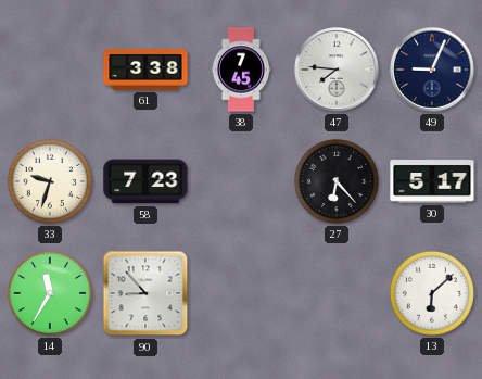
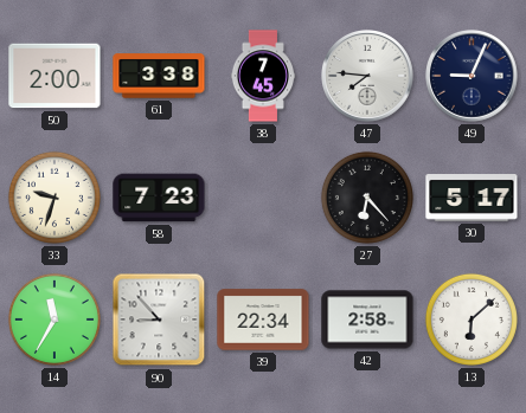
50: none -> 2:00 (54, 76)
39: none -> 22:34 (263, 320)
42: none -> 2:58 (367, 320)
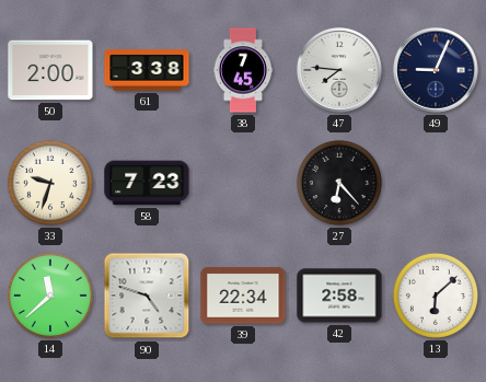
30: 5:17 -> none (472, 199)
14: 11:35 -> 11:38 (50, 296)
90: 8:53 -> 4:48 (147, 296)
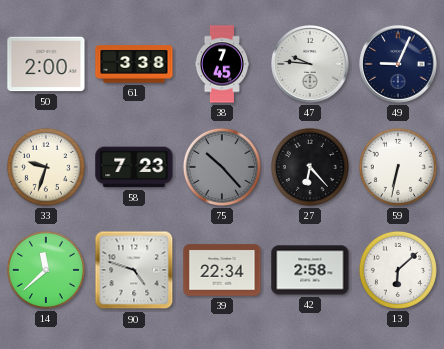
47: 7:46 -> 9:46 (310, 64)
75: none -> 10:23 (222, 167)
59: none -> 6:32 (398, 167)
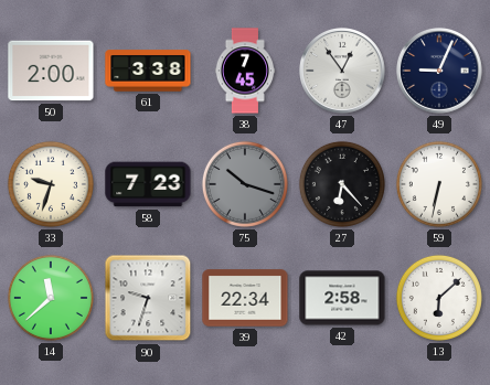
47: 9:46 -> 12:54 (342, 71)
75: 10:23 -> 10:18 (245, 184)
90: 4:48 -> 9:33 (148, 298)
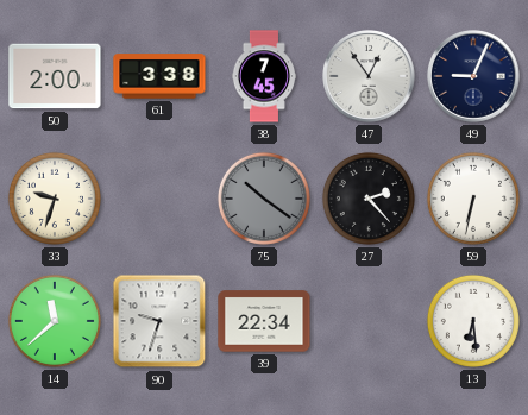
58: 7:23 -> none (148, 184)
75: 10:18 -> 10:21 (264, 199)
27: 6:23 -> 2:23 (369, 199)
42: 2:58 -> none (342, 298)
13: 6:08 -> 6:29 (473, 321)
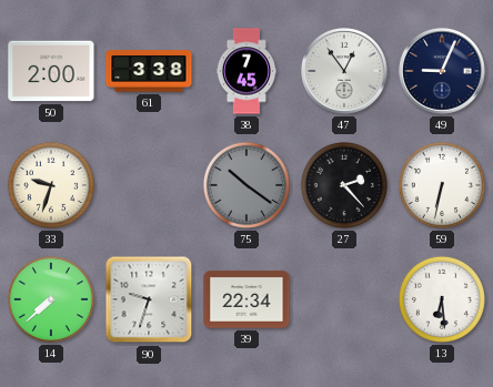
14: 11:38 -> 7:38 (51, 299)
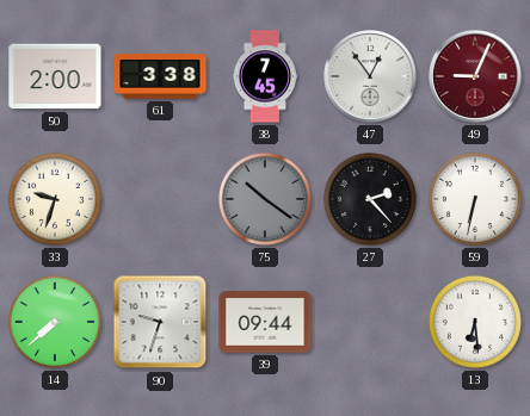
49 dial: navy -> burgundy (475, 76)
39: 22:34 -> 09:44 (265, 322)
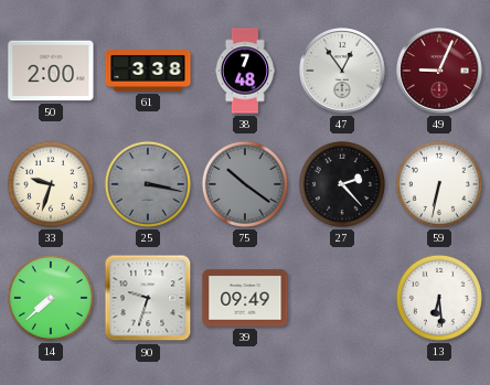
38: 7:45 -> 7:48 (244, 71)
25: none -> 3:17 (148, 184)
39: 09:44 -> 09:49 (245, 298)
